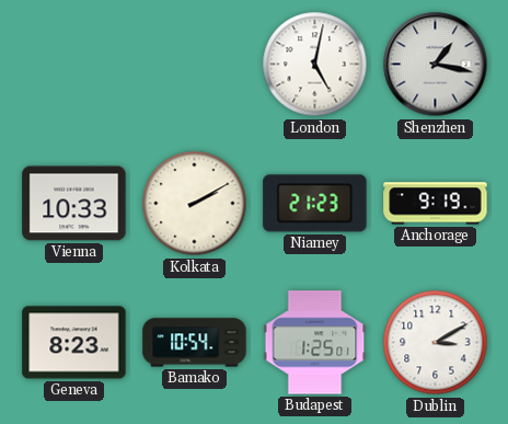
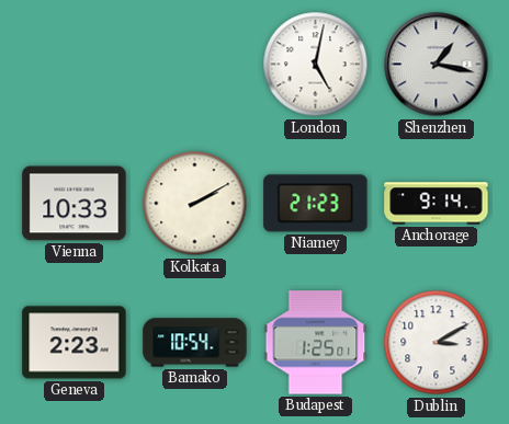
Anchorage: 9:19 -> 9:14 (437, 204)
Geneva: 8:23 -> 2:23 (75, 343)
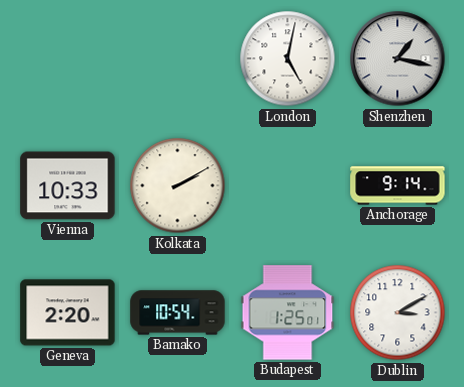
Niamey: 21:23 -> none (316, 204)
Geneva: 2:23 -> 2:20 (68, 313)
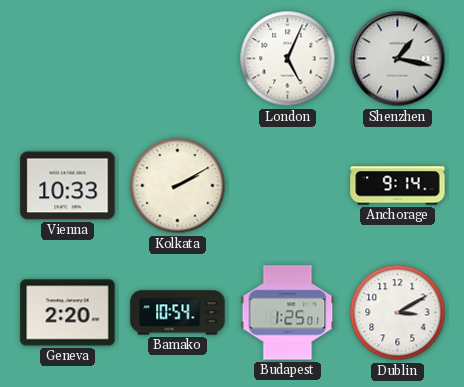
London: 5:02 -> 5:04 (288, 59)
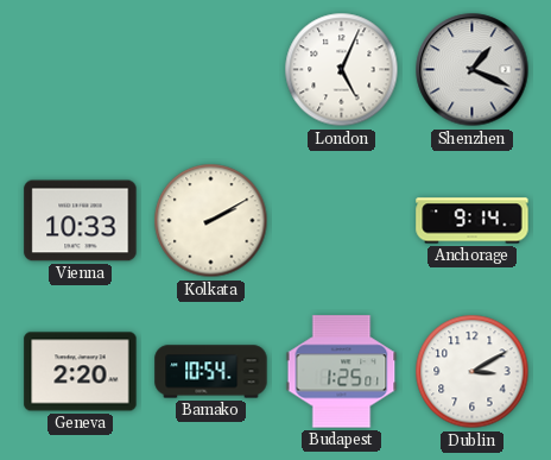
Shenzhen: 1:17 -> 1:19 (473, 70)
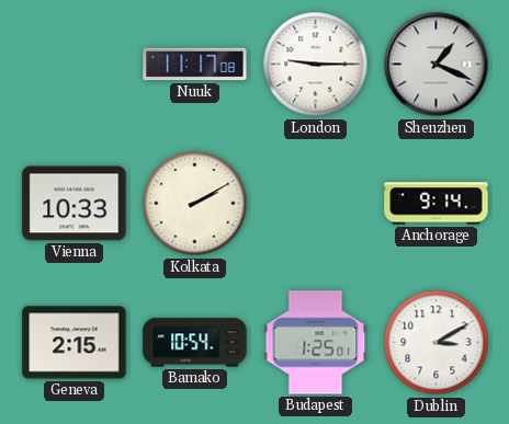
Nuuk: none -> 11:17 (195, 65)
London: 5:04 -> 9:15 (316, 65)
Geneva: 2:20 -> 2:15 (75, 343)
